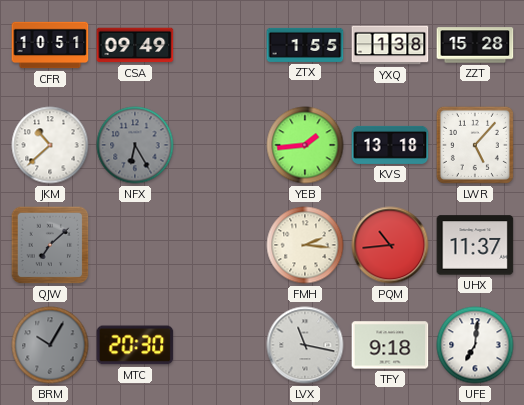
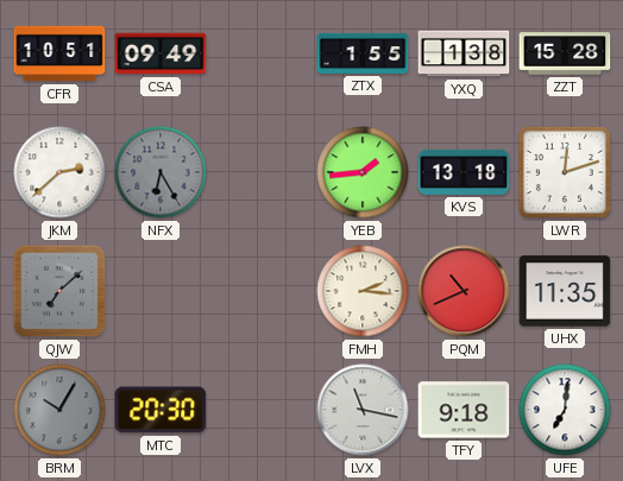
JKM: 10:38 -> 2:38 (59, 172)
LWR: 5:07 -> 12:12 (565, 172)
PQM: 10:44 -> 10:41 (464, 291)
UHX: 11:37 -> 11:35 (565, 291)
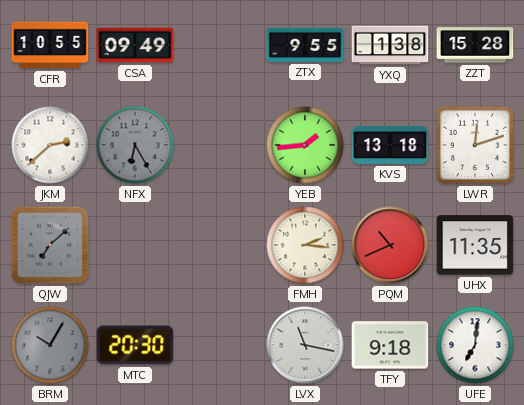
CFR: 10:51 -> 10:55 (50, 45)
ZTX: 1:55 -> 9:55 (305, 45)
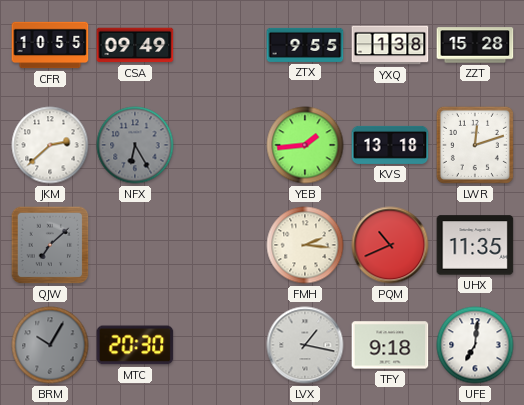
LVX: 11:17 -> 1:17 (305, 345)
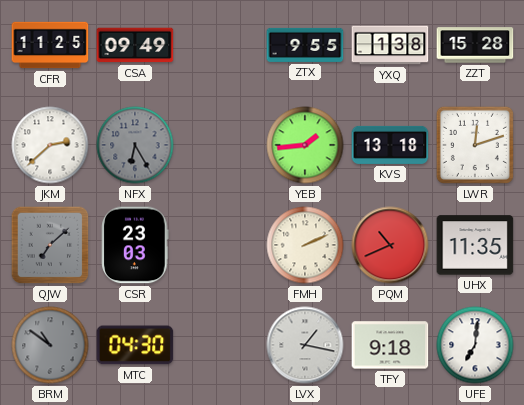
CFR: 10:55 -> 11:25 (50, 45)
CSR: none -> 23:03 (135, 245)
FMH: 2:16 -> 2:11 (305, 245)
BRM: 10:05 -> 10:51 (50, 345)
MTC: 20:30 -> 04:30 (135, 345)
